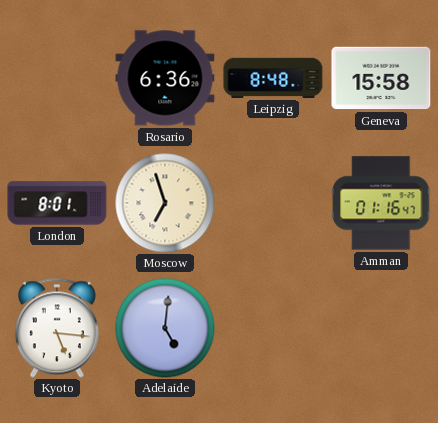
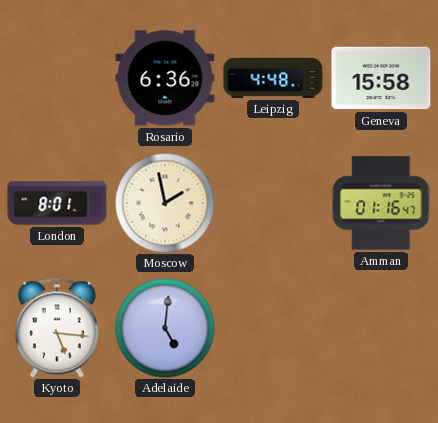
Leipzig: 8:48 -> 4:48 (273, 78)
Moscow: 6:57 -> 1:58 (165, 203)
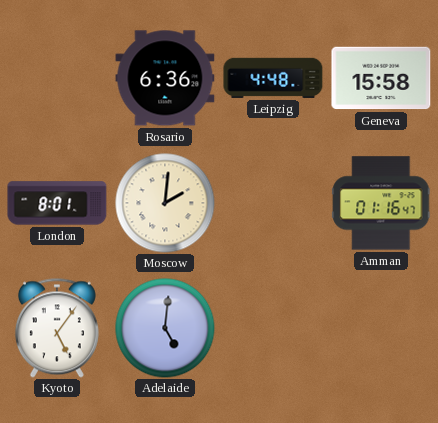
Moscow: 1:58 -> 2:01 (165, 203)
Kyoto: 5:16 -> 5:06 (57, 328)
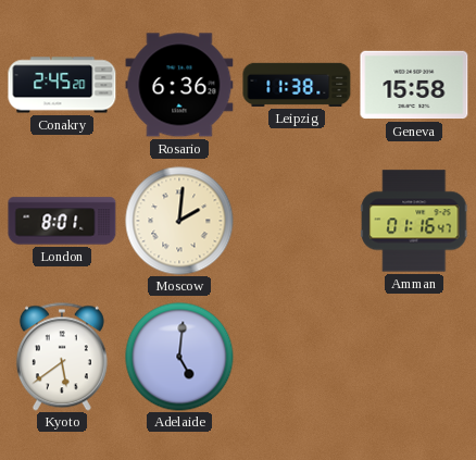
Conakry: none -> 2:45 (62, 85)
Leipzig: 4:48 -> 11:38 (297, 85)
Kyoto: 5:06 -> 5:39 (62, 357)
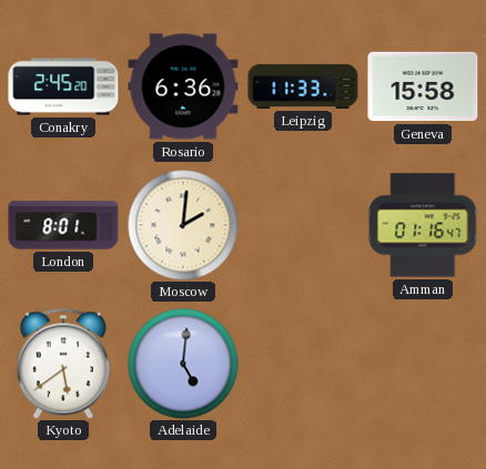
Leipzig: 11:38 -> 11:33 (303, 86)
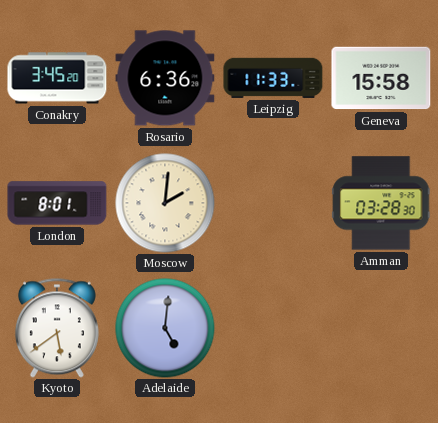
Conakry: 2:45 -> 3:45 (57, 78)
Amman: 01:16 -> 03:28 (381, 203)
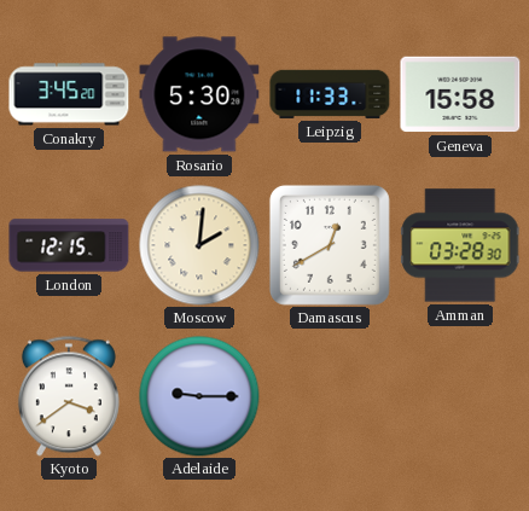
Rosario: 6:36 -> 5:30 (199, 94)
London: 8:01 -> 12:15 (69, 245)
Damascus: none -> 12:40 (330, 245)
Kyoto: 5:39 -> 3:39 (69, 396)
Adelaide: 5:01 -> 9:15 (199, 396)
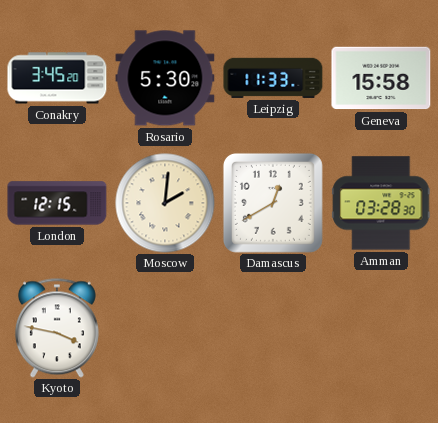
Kyoto: 3:39 -> 3:47 (57, 328)
Adelaide: 9:15 -> none (199, 396)
